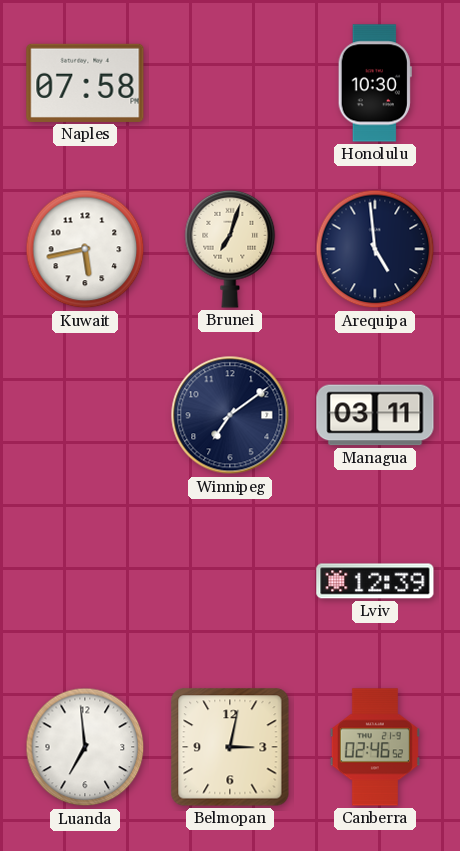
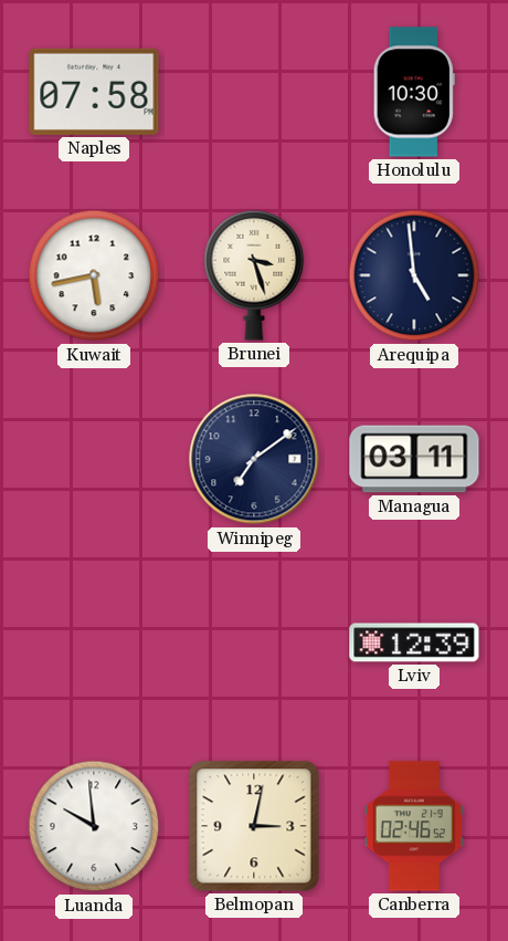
Brunei: 7:03 -> 3:27 (254, 275)
Luanda: 6:59 -> 9:59 (94, 826)
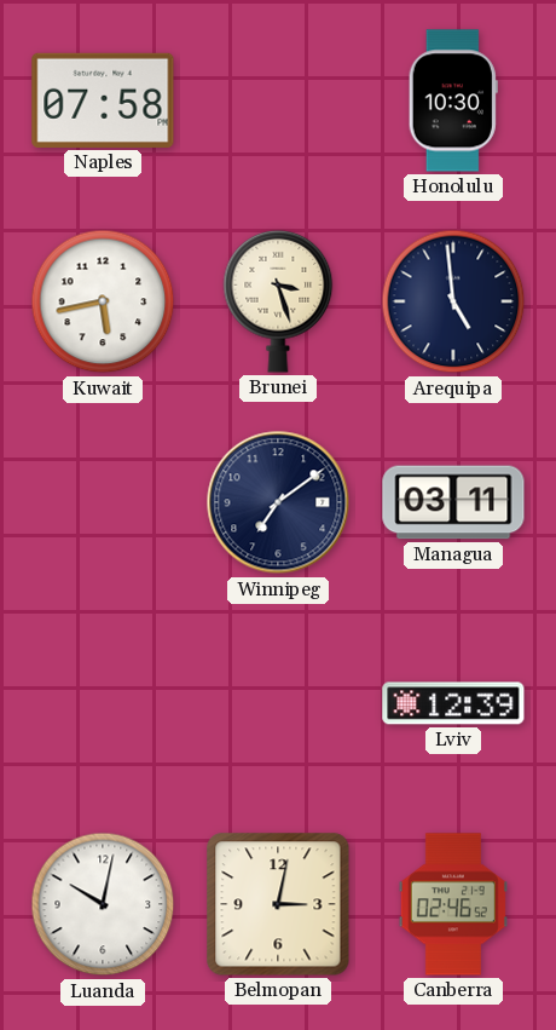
Luanda: 9:59 -> 10:02 (103, 904)
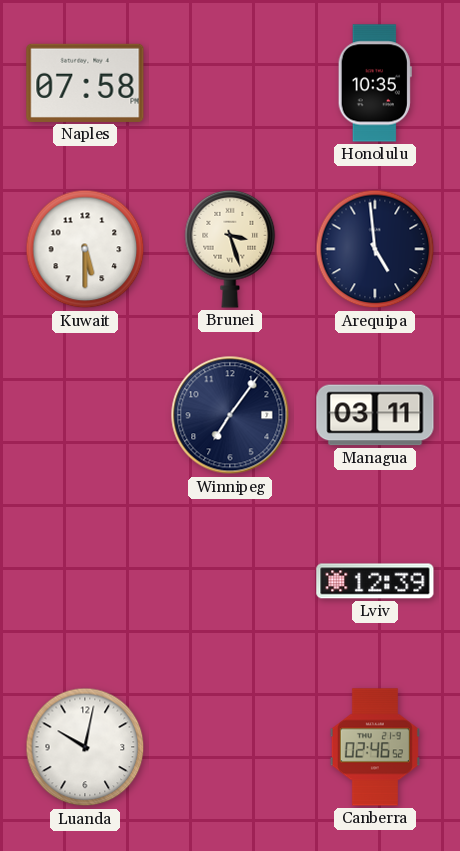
Honolulu: 10:30 -> 10:35 (375, 83)
Kuwait: 5:43 -> 5:30 (85, 249)
Winnipeg: 7:09 -> 7:06 (230, 415)
Belmopan: 3:02 -> none (278, 904)
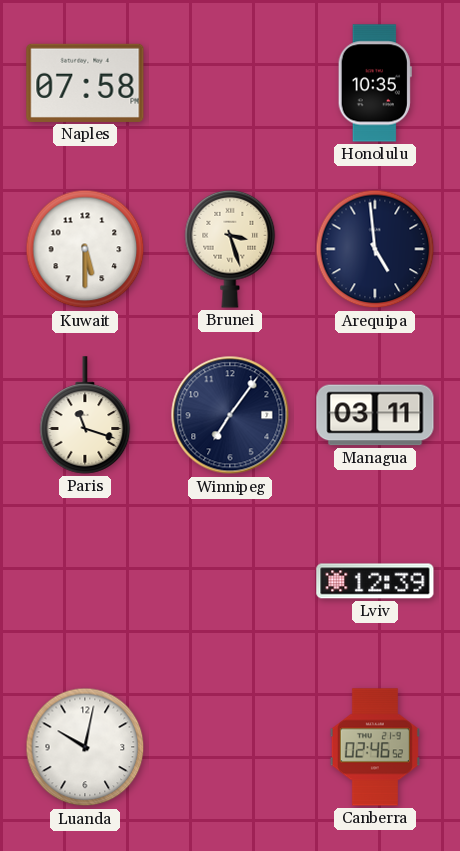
Paris: none -> 11:18 (85, 415)
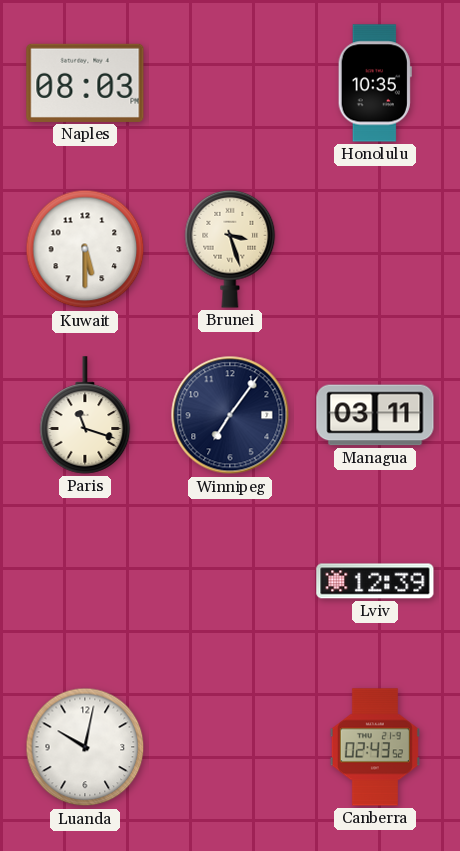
Naples: 07:58 -> 08:03 (85, 83)
Arequipa: 4:59 -> none (375, 249)
Canberra: 02:46 -> 02:43 (375, 747)
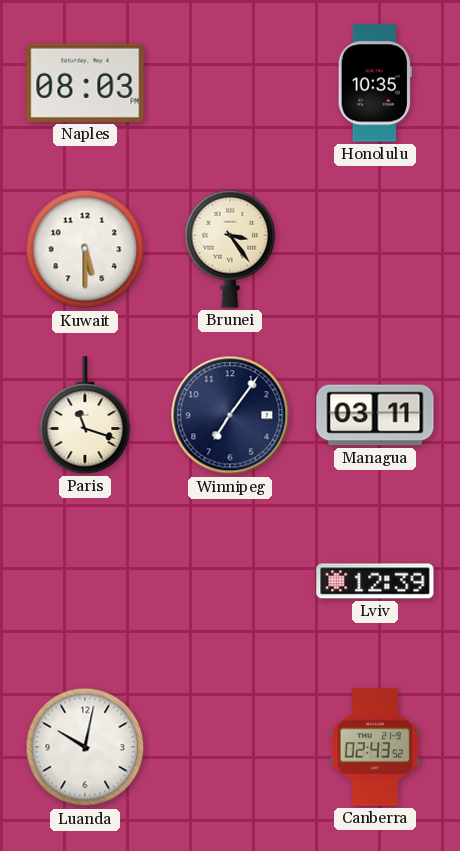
Brunei: 3:27 -> 3:24 (230, 249)
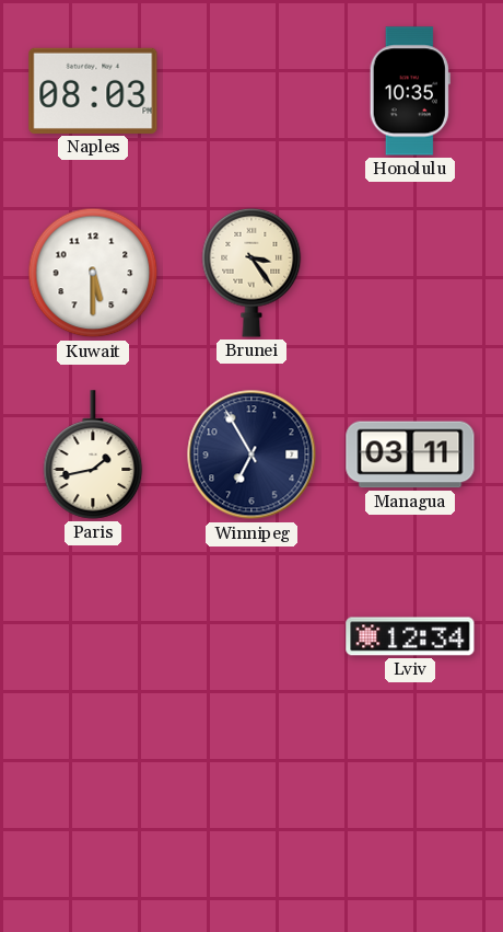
Paris: 11:18 -> 1:43 (93, 455)
Winnipeg: 7:06 -> 6:55 (251, 455)
Lviv: 12:39 -> 12:34 (410, 636)
Luanda: 10:02 -> none (85, 747)
Canberra: 02:43 -> none (375, 747)
